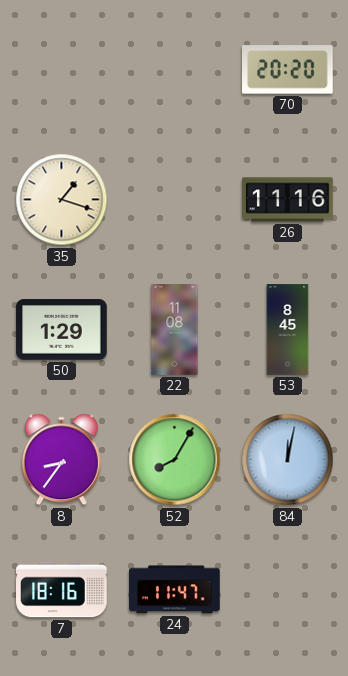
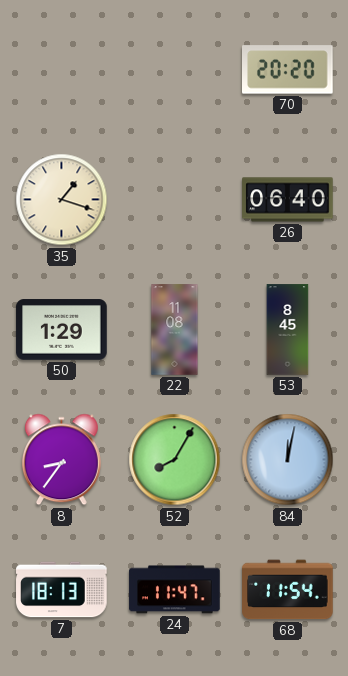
26: 11:16 -> 06:40 (288, 200)
7: 18:16 -> 18:13 (62, 590)
68: none -> 11:54 (288, 590)
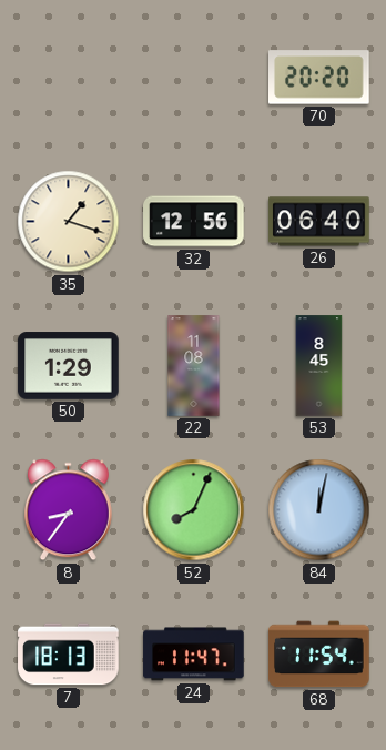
32: none -> 12:56 (194, 222)
52: 8:05 -> 8:04 (194, 510)
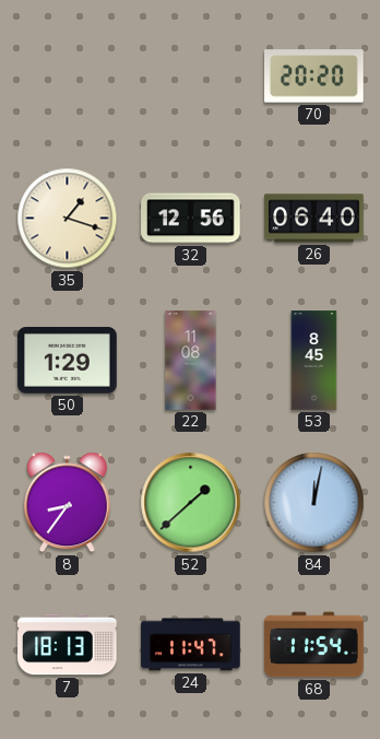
52: 8:04 -> 1:38 (191, 503)
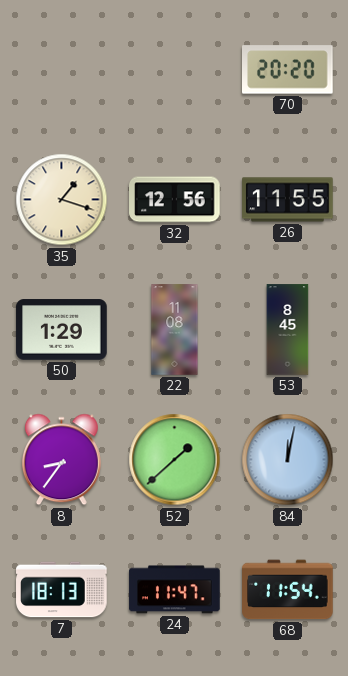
26: 06:40 -> 11:55 (288, 200)
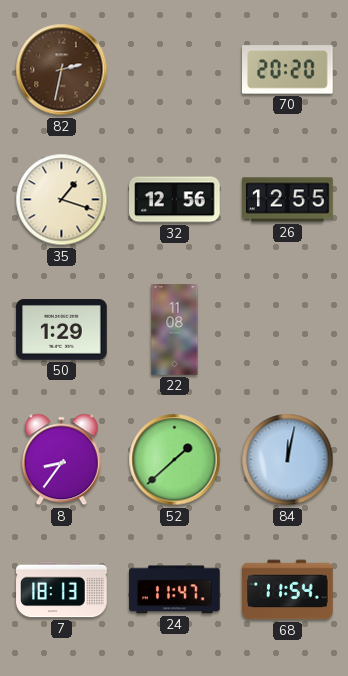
82: none -> 2:32 (62, 70)
26: 11:55 -> 12:55 (288, 200)
53: 8:45 -> none (288, 330)
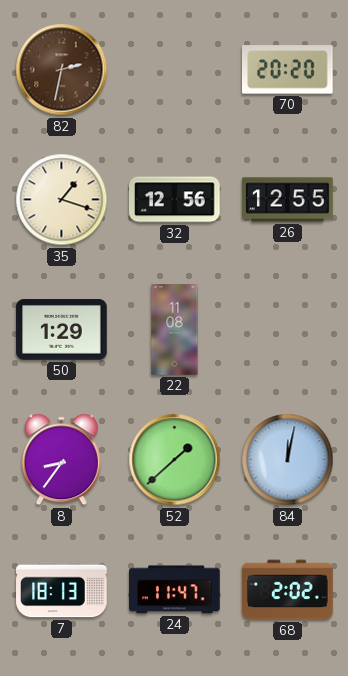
68: 11:54 -> 2:02 (288, 590)
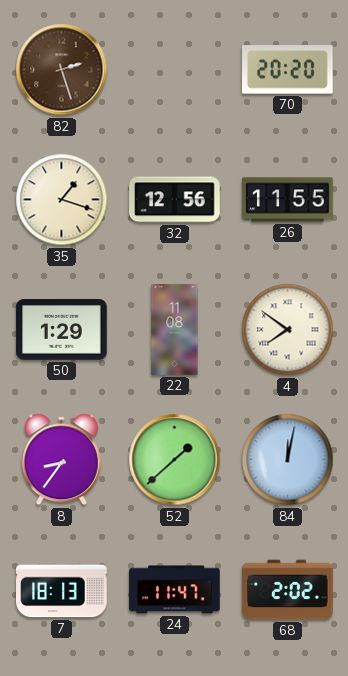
82: 2:32 -> 2:27 (62, 70)
26: 12:55 -> 11:55 (288, 200)
4: none -> 7:51 (288, 330)
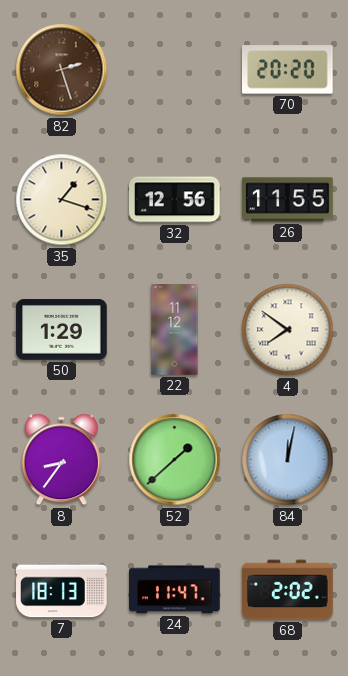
22: 11:08 -> 11:12 (175, 330)
